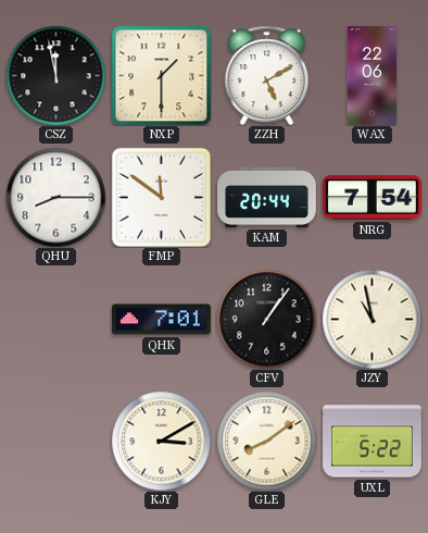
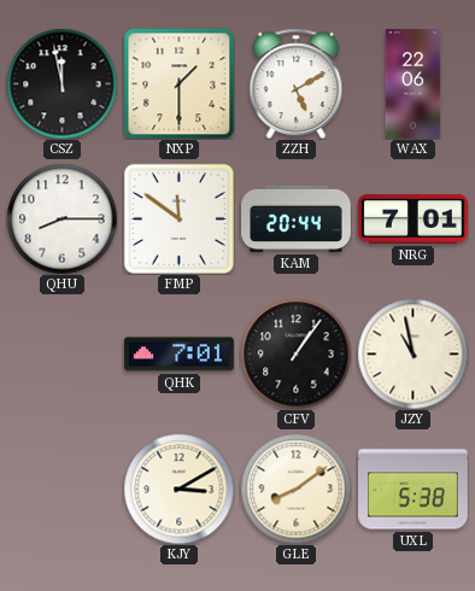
NRG: 7:54 -> 7:01 (414, 220)
UXL: 5:22 -> 5:38 (414, 490)
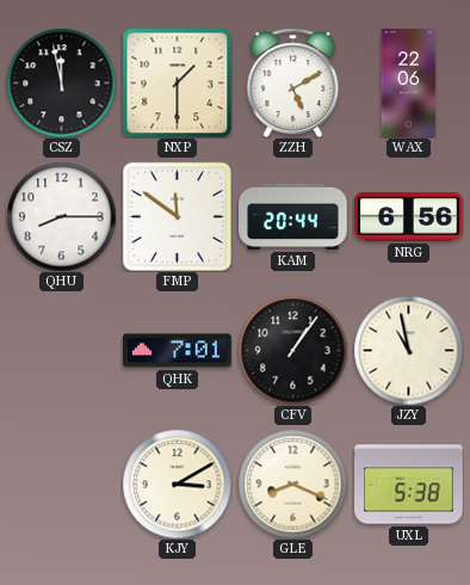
NRG: 7:01 -> 6:56 (409, 217)
GLE: 8:09 -> 8:19 (292, 484)
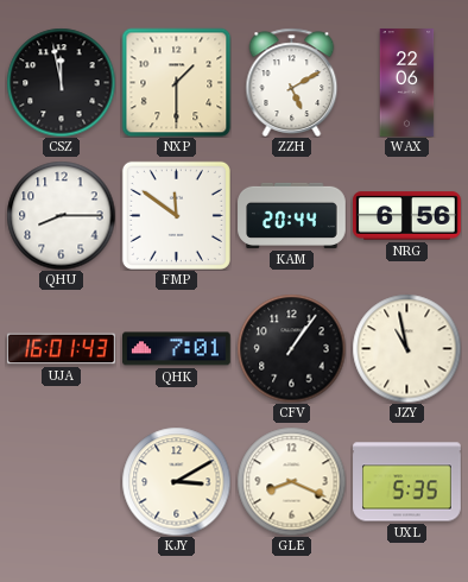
UJA: none -> 16:01 (62, 349)
UXL: 5:38 -> 5:35 (407, 482)
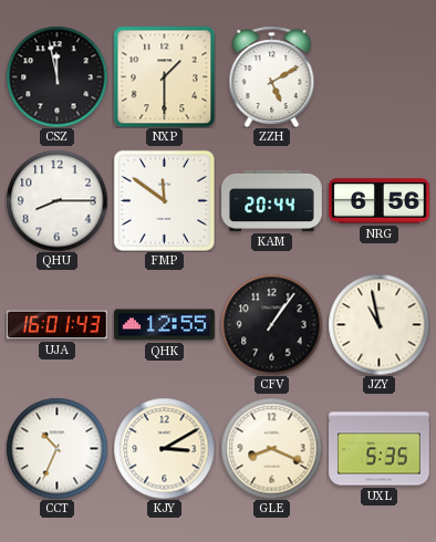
WAX: 22:06 -> none (407, 83)
QHK: 7:01 -> 12:55 (165, 325)
CCT: none -> 10:34 (56, 448)
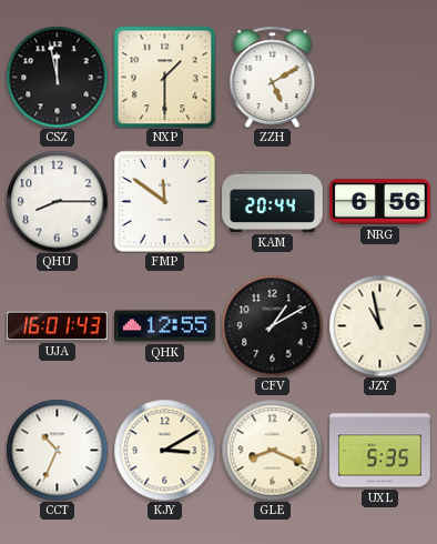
CFV: 1:06 -> 1:10 (272, 325)
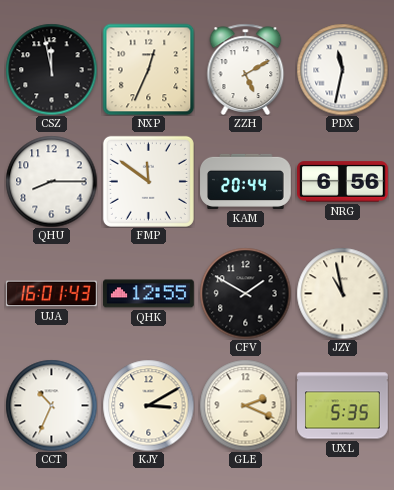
NXP: 1:30 -> 12:34 (148, 69)
PDX: none -> 11:32 (342, 69)
CFV: 1:10 -> 1:50 (245, 293)
GLE: 8:19 -> 2:19 (245, 405)
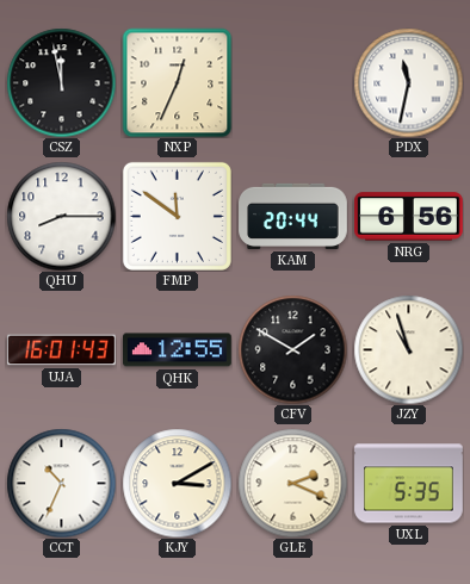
ZZH: 5:10 -> none (246, 69)
JZY: 10:58 -> 10:57 (408, 349)
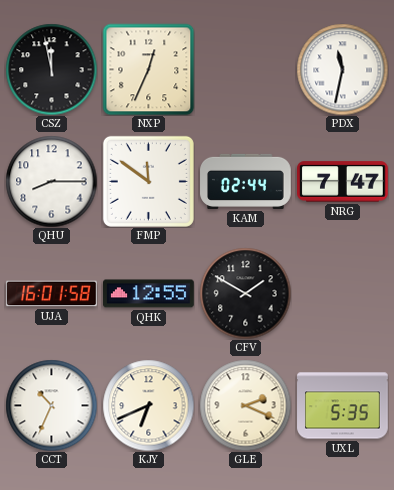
KAM: 20:44 -> 02:44 (246, 181)
NRG: 6:56 -> 7:47 (343, 182)
UJA: 16:01:43 -> 16:01:58 (52, 294)
JZY: 10:57 -> none (408, 349)
KJY: 3:10 -> 6:41 (148, 405)
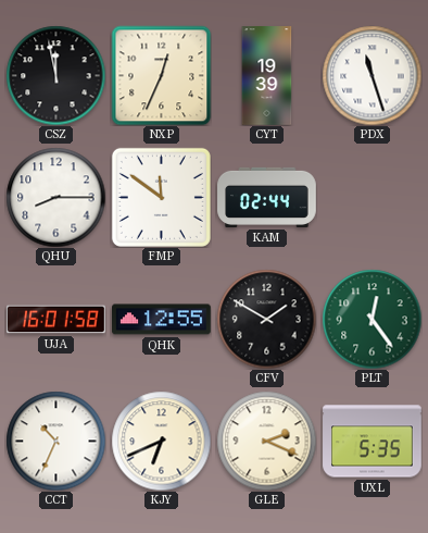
CYT: none -> 19:39 (267, 76)
PDX: 11:32 -> 11:27 (372, 75)
NRG: 7:47 -> none (343, 182)
PLT: none -> 12:24 (372, 319)
